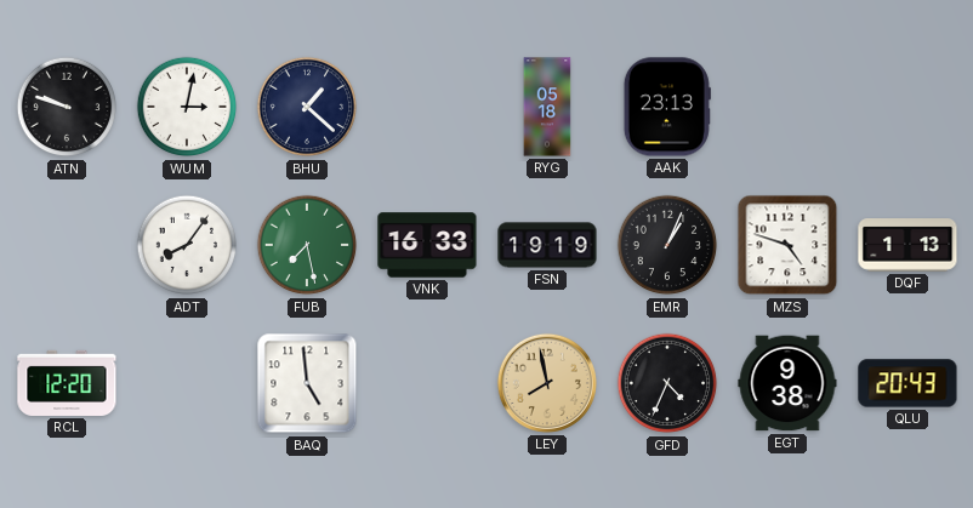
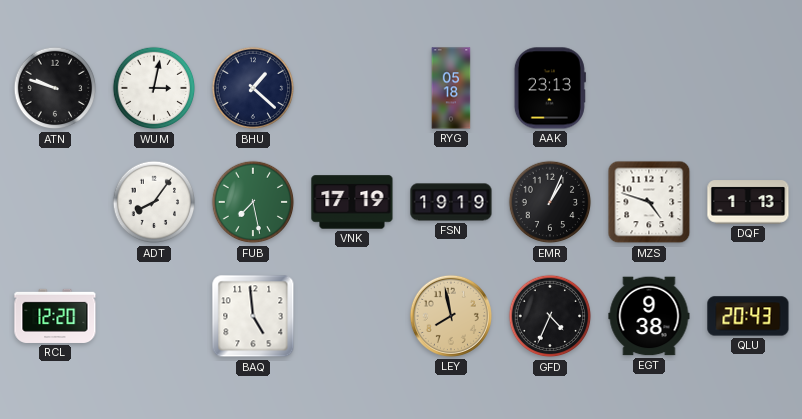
VNK: 16:33 -> 17:19 (352, 202)
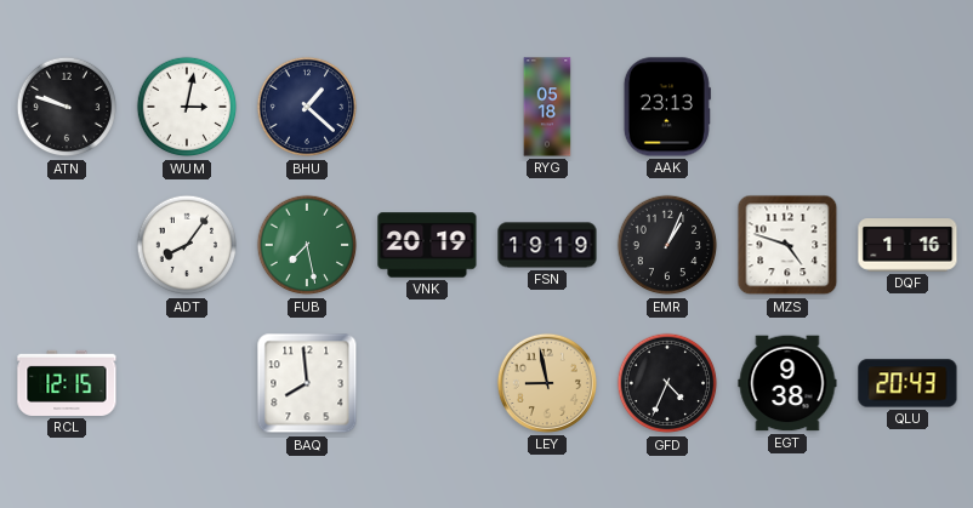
VNK: 17:19 -> 20:19 (427, 245)
DQF: 1:13 -> 1:16 (907, 245)
RCL: 12:20 -> 12:15 (67, 383)
BAQ: 4:59 -> 7:59 (307, 383)
LEY: 7:58 -> 8:58 (547, 383)
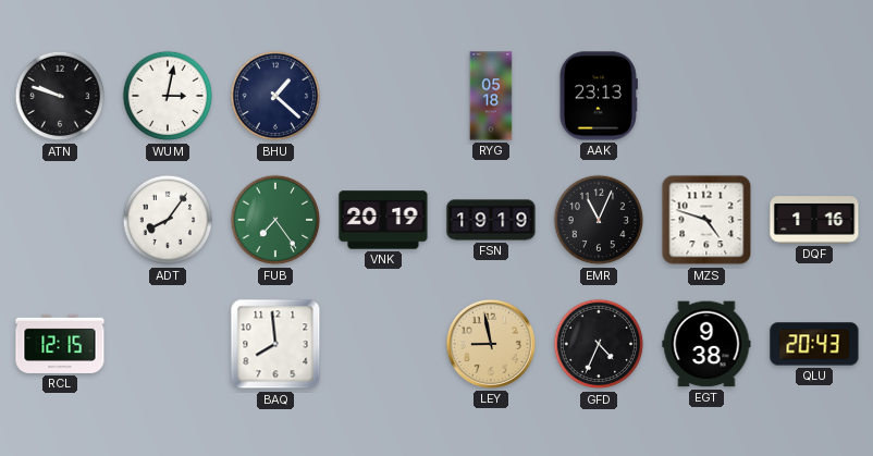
FUB: 7:28 -> 7:24 (275, 220)
EMR: 1:04 -> 11:04 (599, 220)
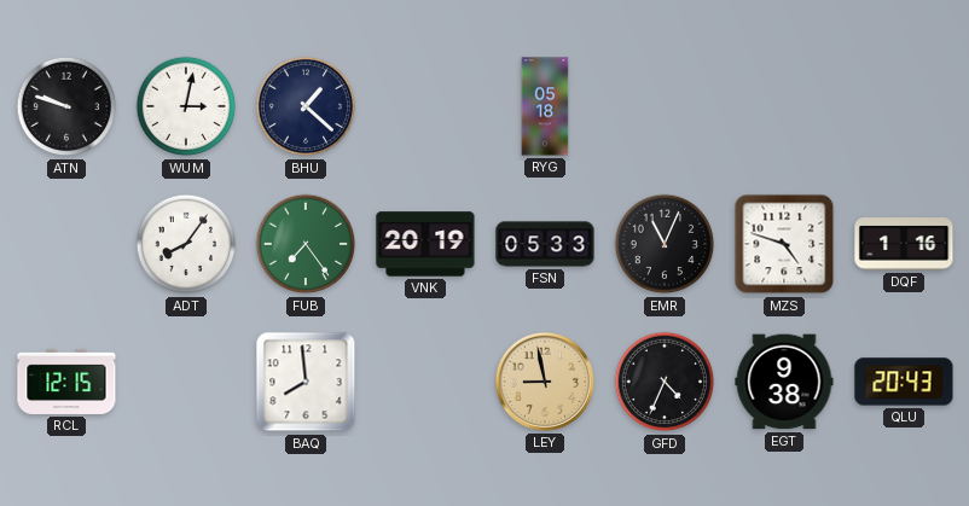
AAK: 23:13 -> none (599, 96)
FSN: 19:19 -> 05:33 (545, 244)
